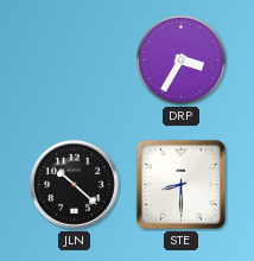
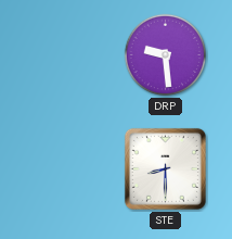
DRP: 3:35 -> 9:29 (166, 55)
JLN: 10:22 -> none (74, 184)
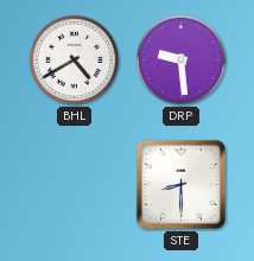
BHL: none -> 4:40 (75, 61)
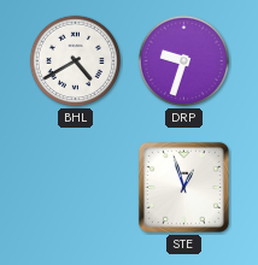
DRP: 9:29 -> 9:33 (184, 61)
STE: 8:30 -> 12:57 (183, 187)
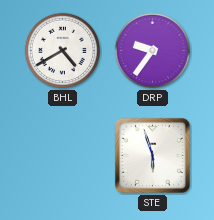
DRP: 9:33 -> 9:36 (153, 51)
STE: 12:57 -> 5:57 (152, 155)
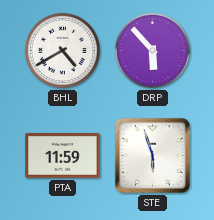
DRP: 9:36 -> 5:53 (153, 51)
PTA: none -> 11:59 (63, 155)
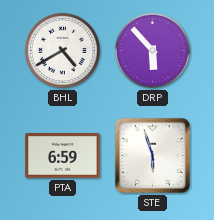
PTA: 11:59 -> 6:59 (63, 155)
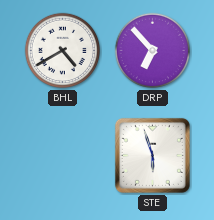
DRP: 5:53 -> 6:53 (153, 51)
PTA: 6:59 -> none (63, 155)
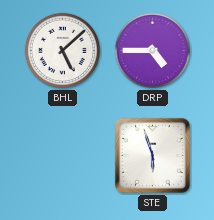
BHL: 4:40 -> 5:08 (63, 51)
DRP: 6:53 -> 4:45 (153, 51)
